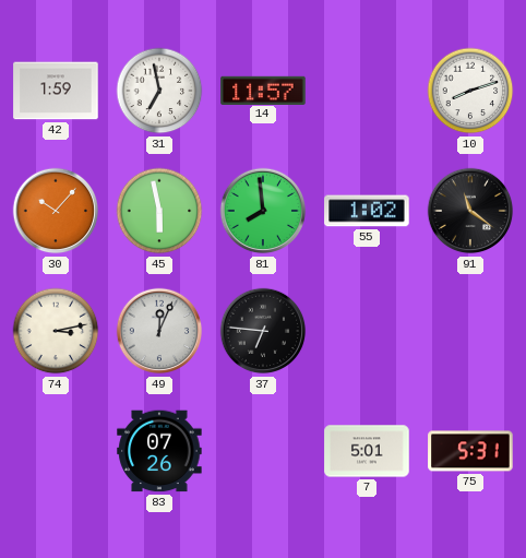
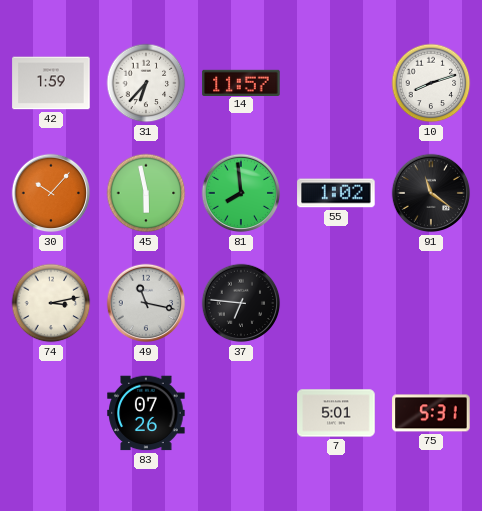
31: 6:58 -> 6:37 (146, 83)
49: 12:04 -> 11:17 (146, 303)
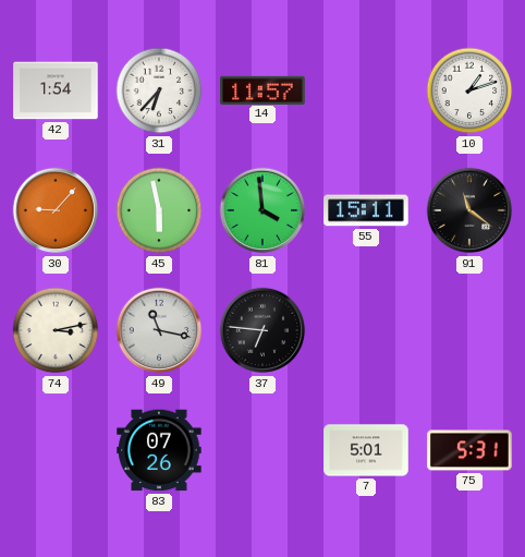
42: 1:59 -> 1:54 (56, 90)
10: 8:12 -> 1:12 (469, 90)
30: 10:07 -> 9:07 (56, 210)
81: 7:59 -> 3:59 (262, 210)
55: 1:02 -> 15:11 (366, 210)
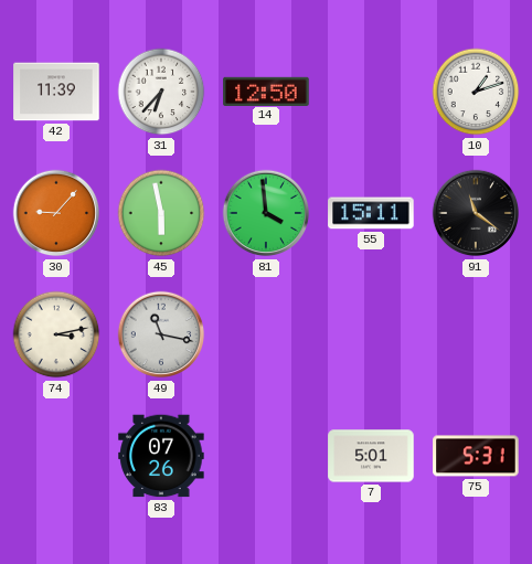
42: 1:54 -> 11:39 (56, 92)
14: 11:57 -> 12:50 (266, 91)
37: 6:46 -> none (262, 330)
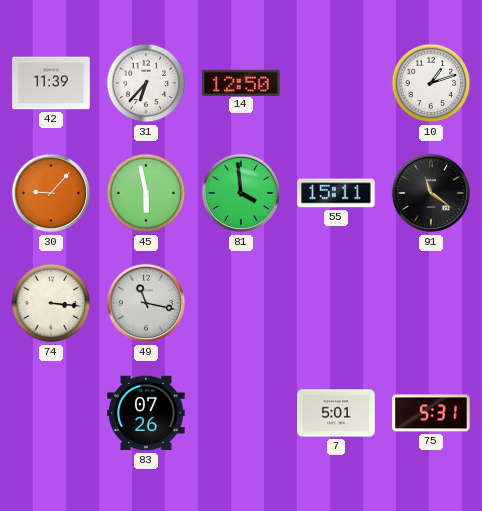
74: 3:13 -> 3:16 (51, 303)
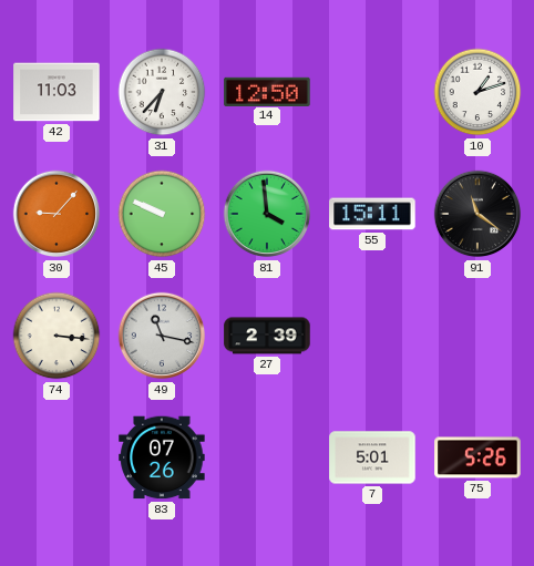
42: 11:39 -> 11:03 (57, 92)
45: 5:58 -> 9:49 (162, 214)
27: none -> 2:39 (267, 336)
75: 5:31 -> 5:26 (477, 457)
